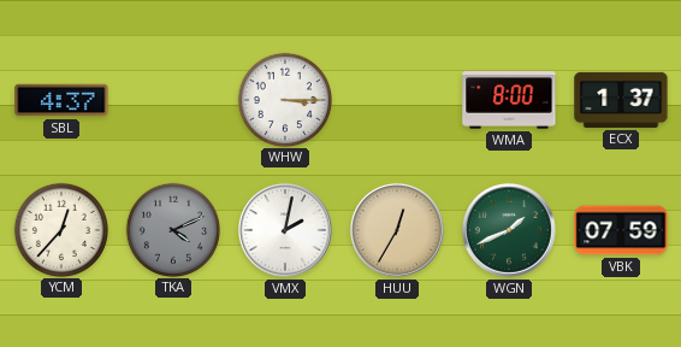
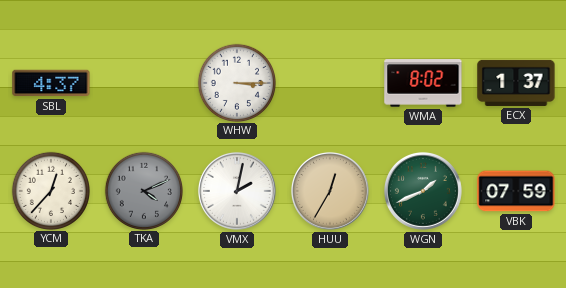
WMA: 8:00 -> 8:02 (423, 83)
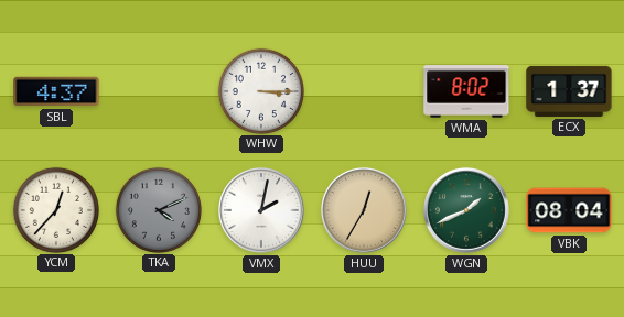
VBK: 07:59 -> 08:04 (569, 210)
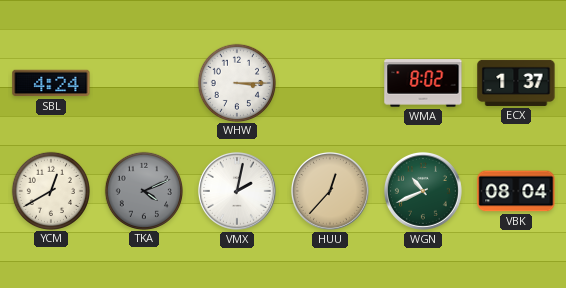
SBL: 4:37 -> 4:24 (51, 83)
YCM: 12:37 -> 12:40 (50, 190)
HUU: 12:35 -> 12:37 (330, 191)
WGN: 1:41 -> 10:41 (423, 191)
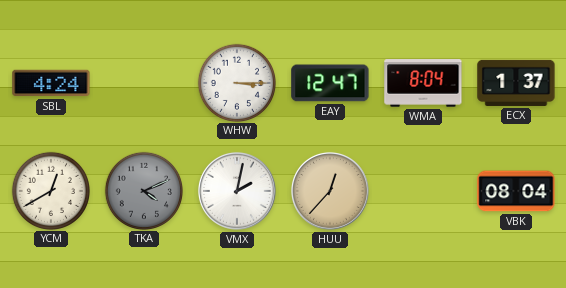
EAY: none -> 12:47 (330, 83)
WMA: 8:02 -> 8:04 (423, 83)
WGN: 10:41 -> none (423, 191)
